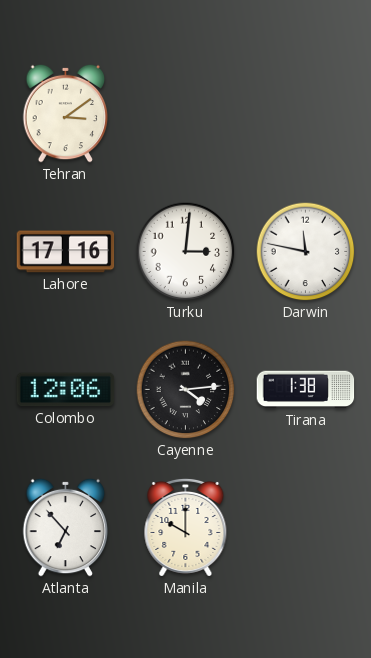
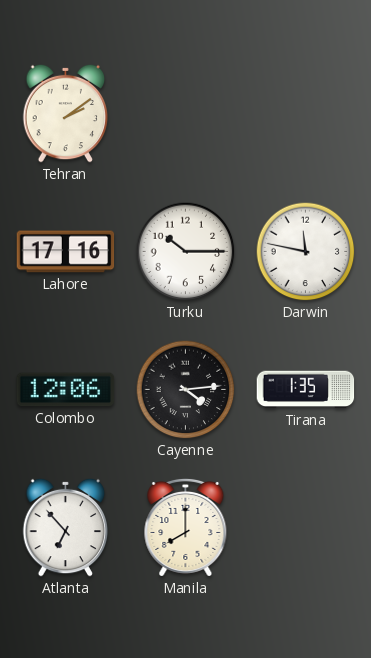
Tehran: 3:09 -> 2:09 (66, 113)
Turku: 3:01 -> 10:15 (186, 252)
Tirana: 1:38 -> 1:35 (306, 390)
Manila: 10:00 -> 8:00 (186, 527)
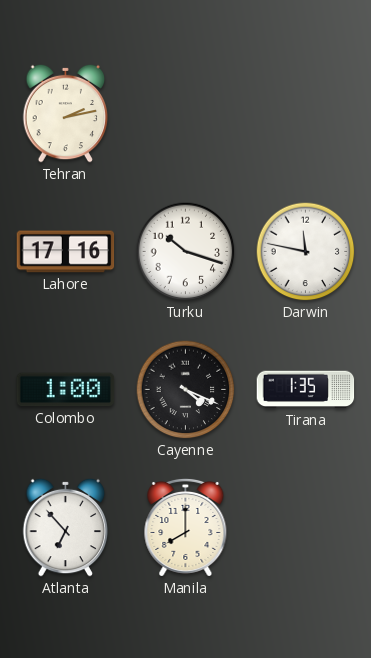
Tehran: 2:09 -> 2:13 (66, 113)
Turku: 10:15 -> 10:18 (186, 252)
Colombo: 12:06 -> 1:00 (66, 390)
Cayenne: 4:14 -> 4:19 (186, 390)
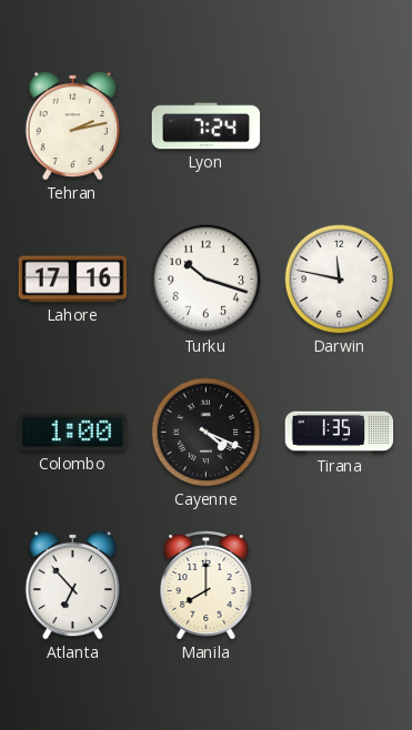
Lyon: none -> 7:24 (207, 126)
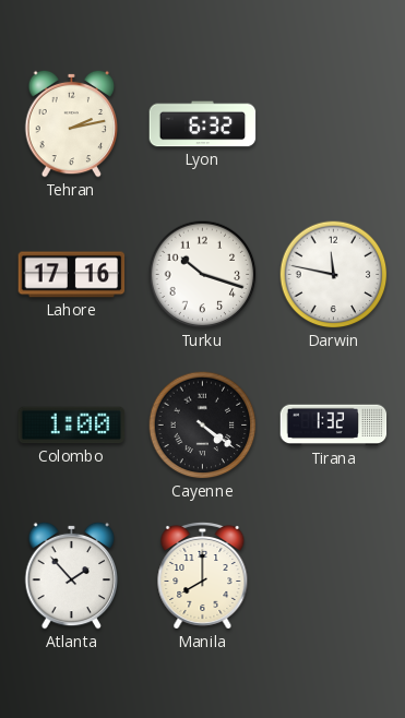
Lyon: 7:24 -> 6:32 (203, 124)
Cayenne: 4:19 -> 4:21 (203, 426)
Tirana: 1:35 -> 1:32 (334, 426)
Atlanta: 6:53 -> 1:53 (72, 575)
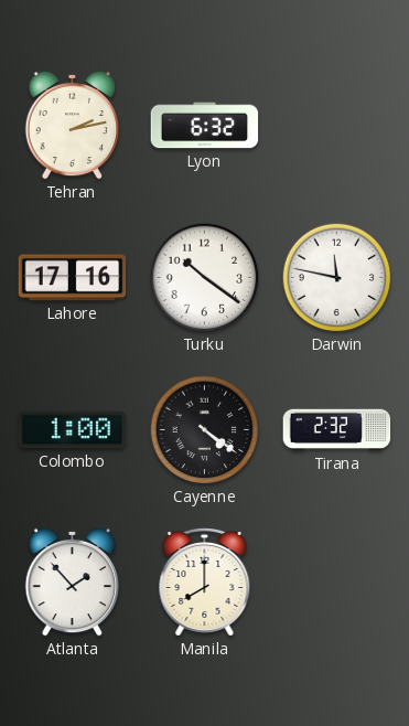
Turku: 10:18 -> 10:21 (205, 278)
Tirana: 1:32 -> 2:32 (337, 430)
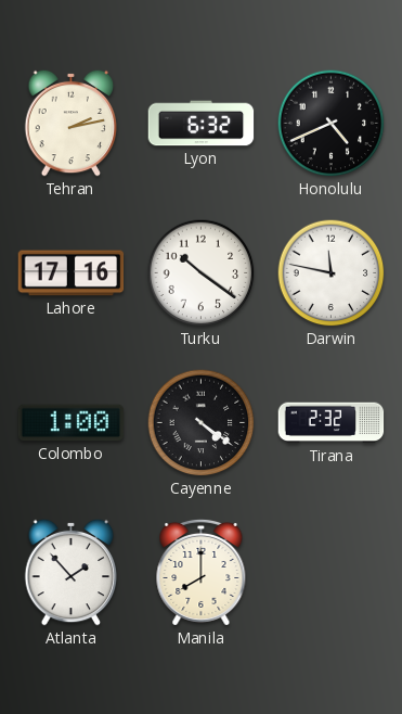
Honolulu: none -> 4:41 (332, 124)
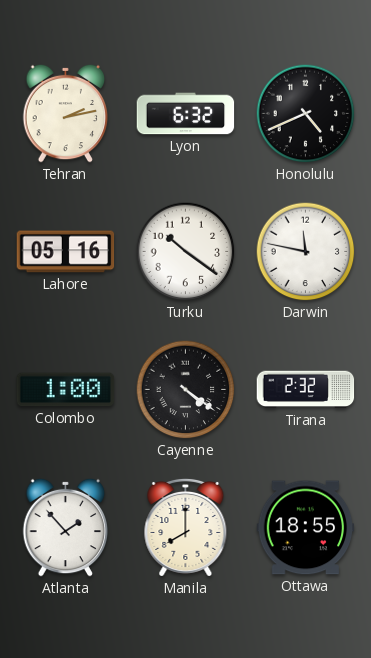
Lahore: 17:16 -> 05:16 (66, 252)
Ottawa: none -> 18:55 (306, 528)
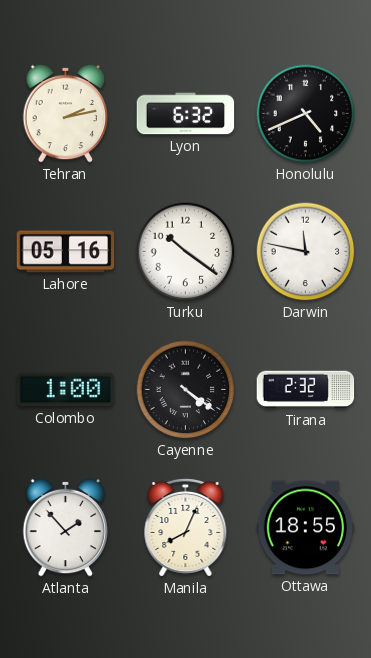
Manila: 8:00 -> 8:04 (186, 527)
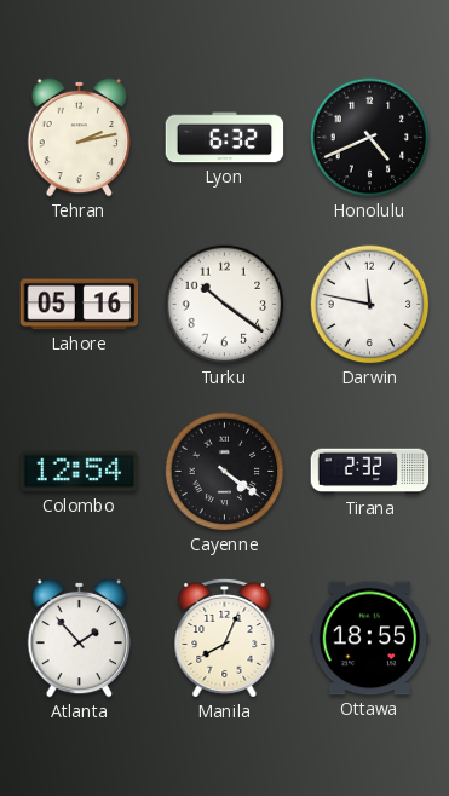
Colombo: 1:00 -> 12:54 (80, 472)
